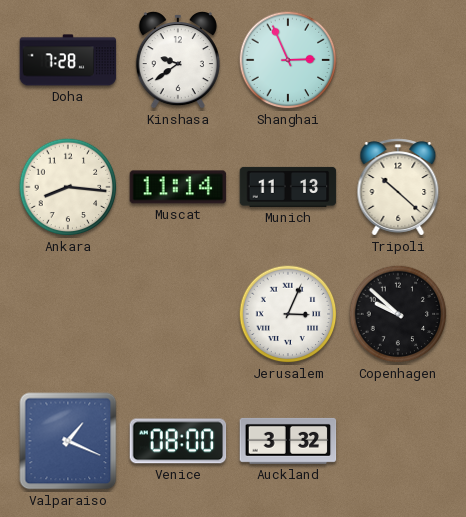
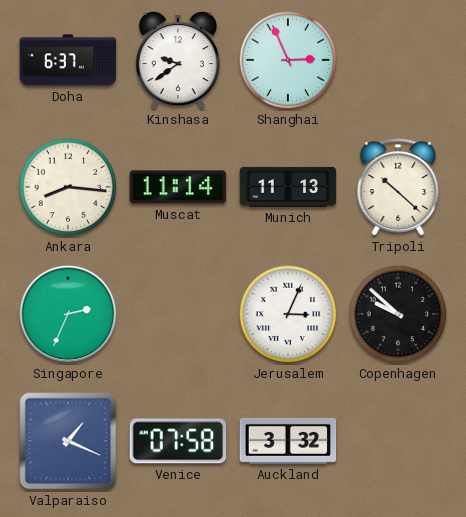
Doha: 7:28 -> 6:37 (68, 60)
Singapore: none -> 2:34 (68, 314)
Venice: 08:00 -> 07:58 (178, 441)
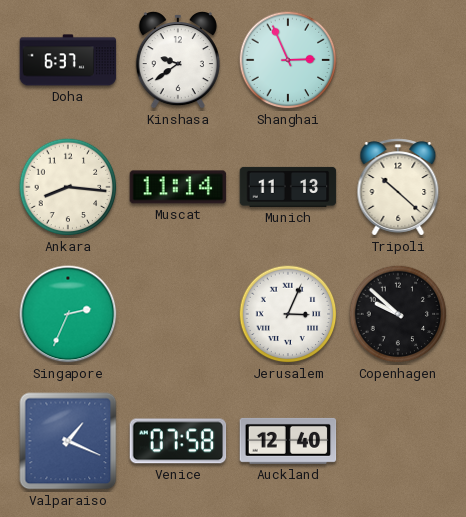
Auckland: 3:32 -> 12:40 (288, 441)
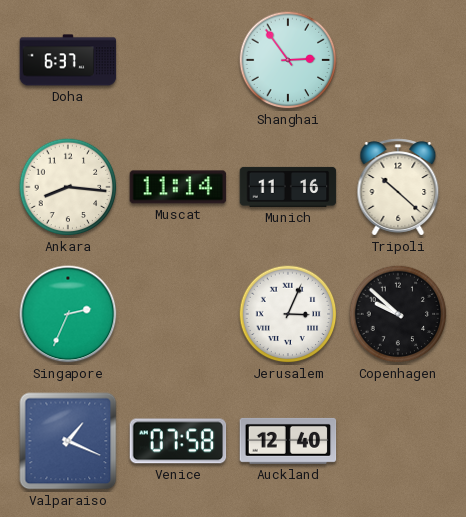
Kinshasa: 9:39 -> none (178, 61)
Shanghai: 2:56 -> 2:54 (288, 60)
Munich: 11:13 -> 11:16 (288, 187)
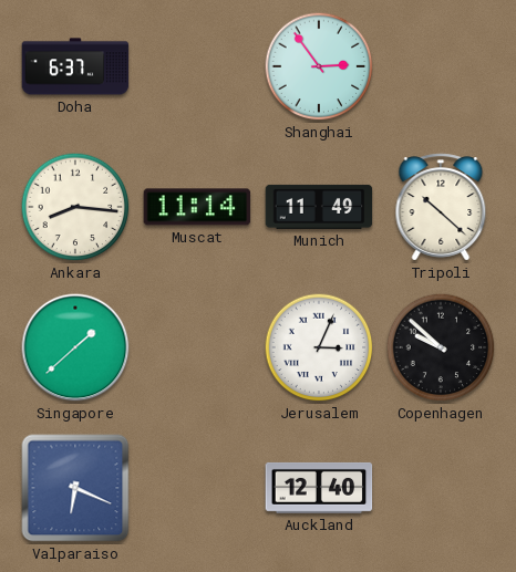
Munich: 11:16 -> 11:49 (319, 207)
Singapore: 2:34 -> 1:38 (75, 347)
Valparaiso: 1:19 -> 6:19 (75, 488)
Venice: 07:58 -> none (178, 441)
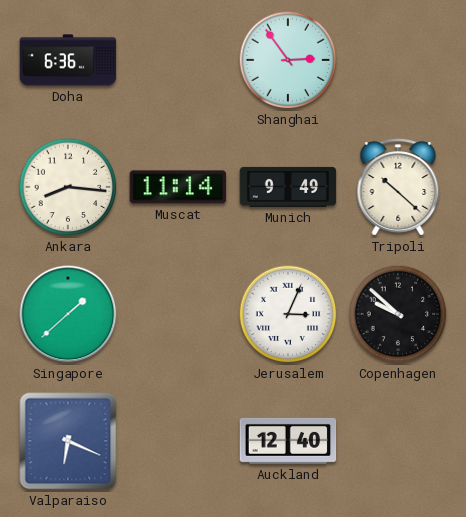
Doha: 6:37 -> 6:36 (68, 60)
Munich: 11:49 -> 9:49 (288, 187)
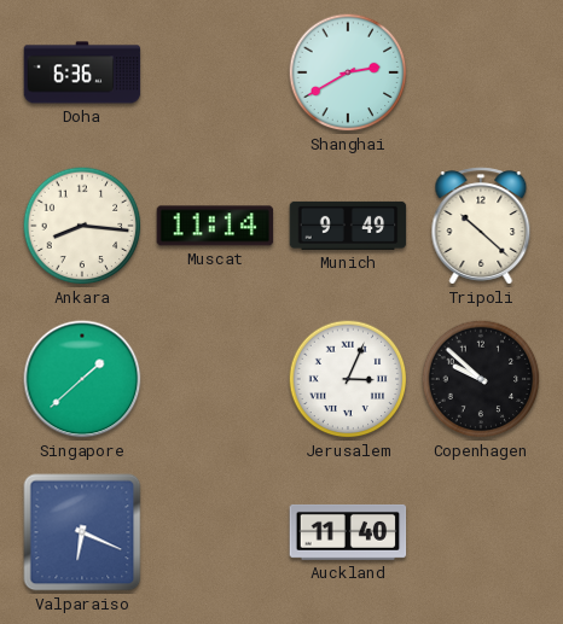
Shanghai: 2:54 -> 2:40 (348, 72)
Auckland: 12:40 -> 11:40 (348, 532)
